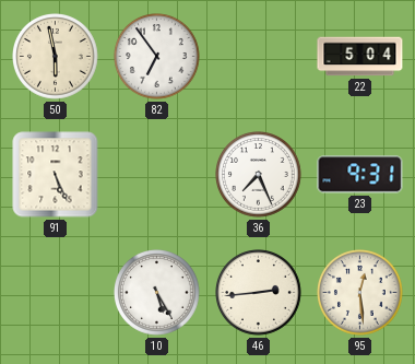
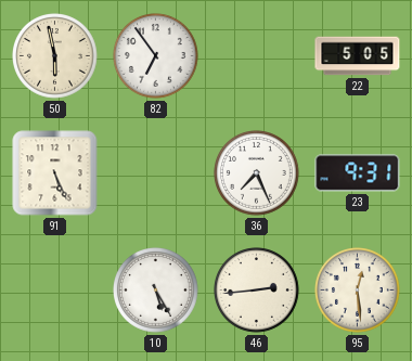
22: 5:04 -> 5:05 (358, 56)
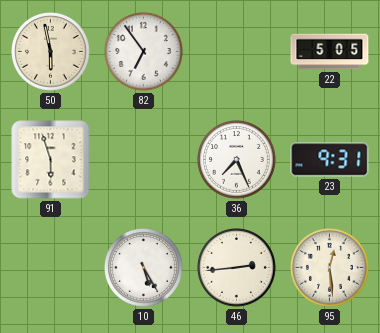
91: 5:26 -> 5:57 (51, 160)
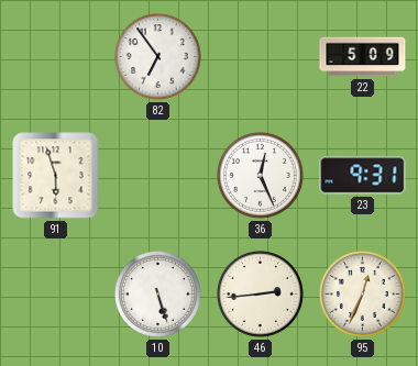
50: 5:58 -> none (51, 52)
22: 5:05 -> 5:09 (363, 57)
36: 7:26 -> 12:26 (261, 176)
10: 5:25 -> 5:27 (158, 295)
95: 12:29 -> 12:34 (363, 295)
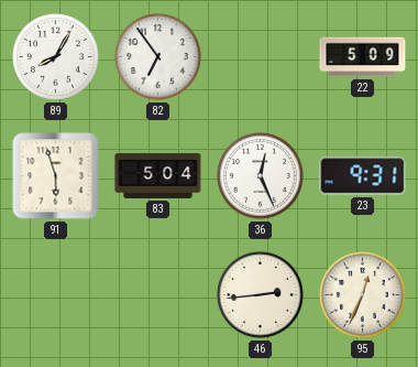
89: none -> 8:05 (56, 57)
83: none -> 5:04 (158, 175)
10: 5:27 -> none (158, 295)
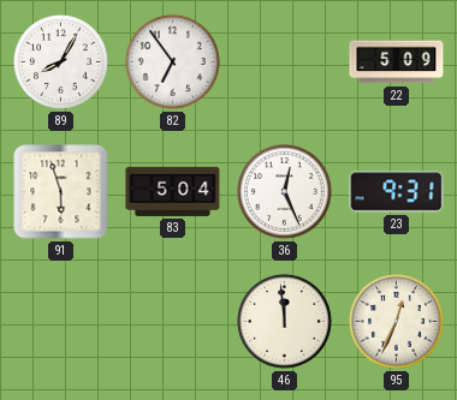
46: 2:44 -> 11:59 (285, 322)
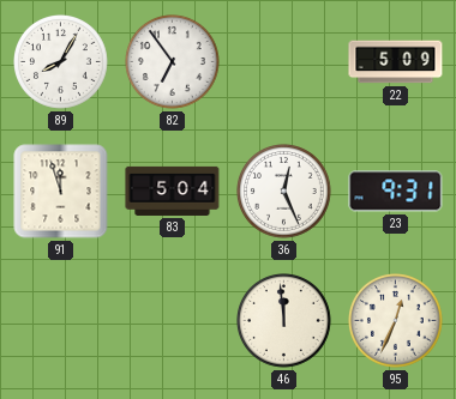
91: 5:57 -> 11:57 (61, 192)
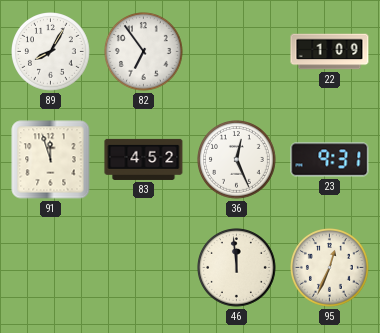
22: 5:09 -> 1:09 (330, 52)
83: 5:04 -> 4:52 (144, 159)
